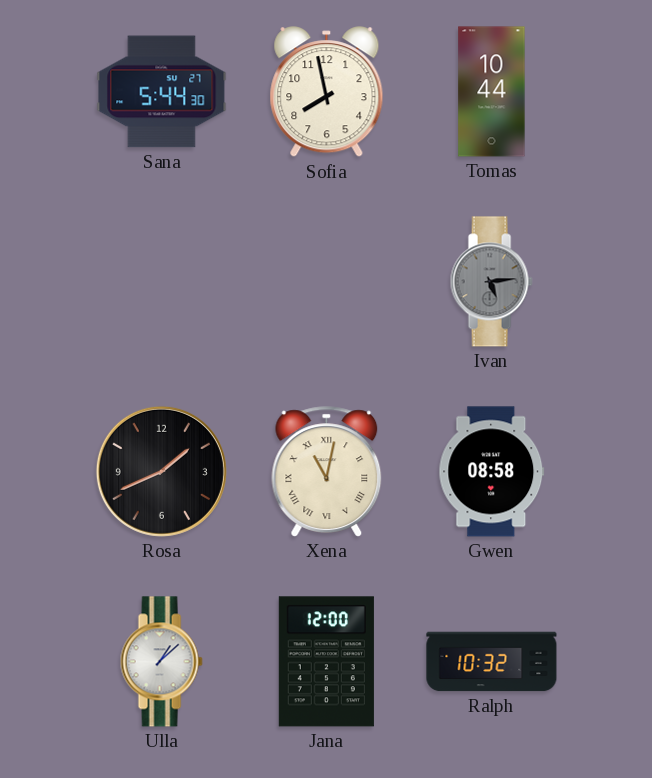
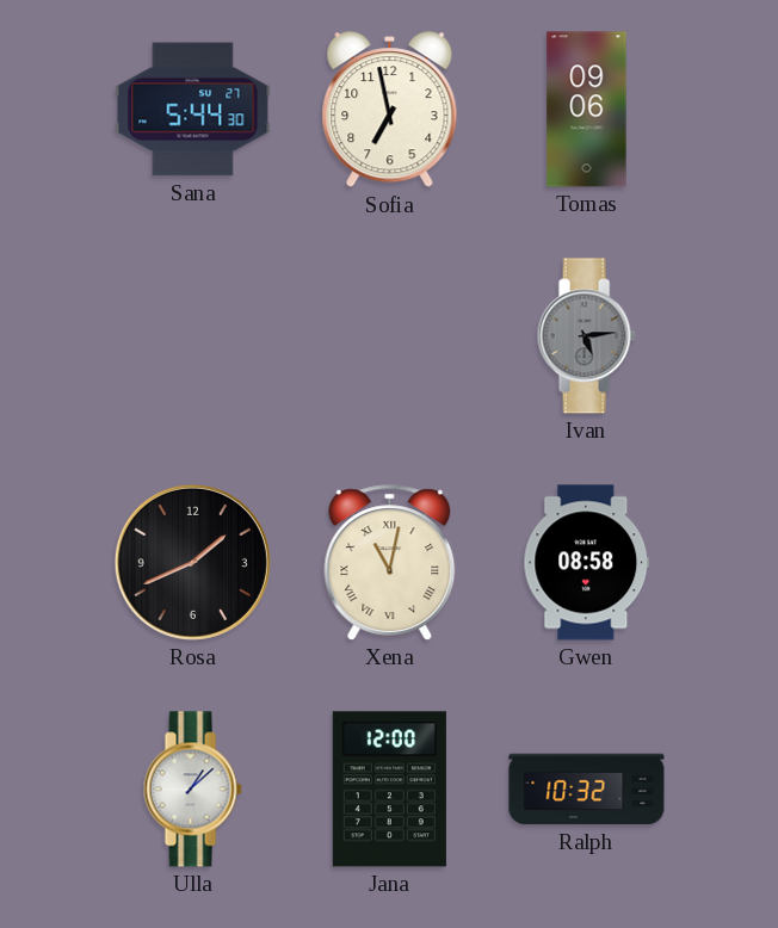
Sofia: 7:58 -> 6:58 (390, 110)
Tomas: 10:44 -> 09:06 (587, 110)
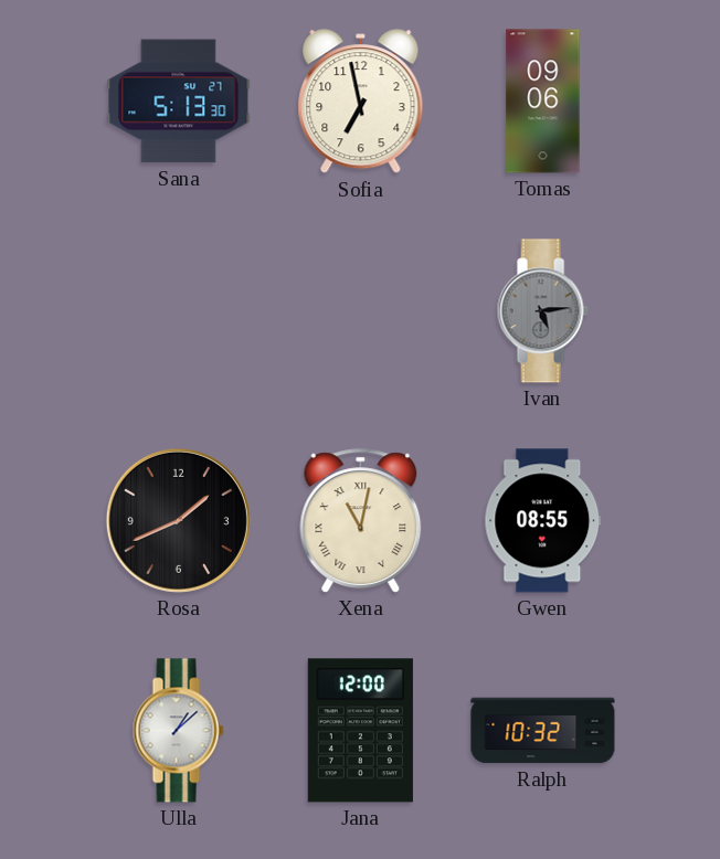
Sana: 5:44 -> 5:13 (179, 102)
Gwen: 08:58 -> 08:55 (543, 521)
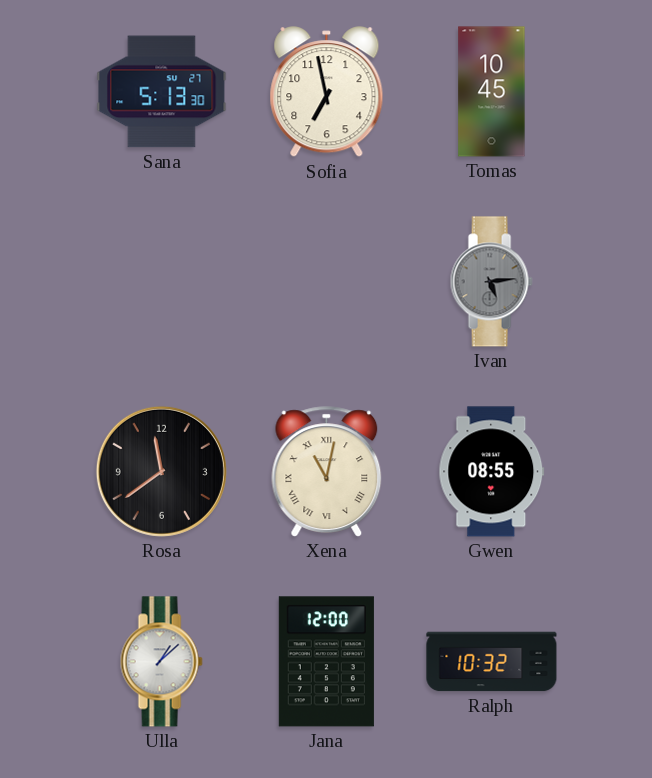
Tomas: 09:06 -> 10:45 (492, 92)
Rosa: 1:41 -> 11:39 (161, 471)
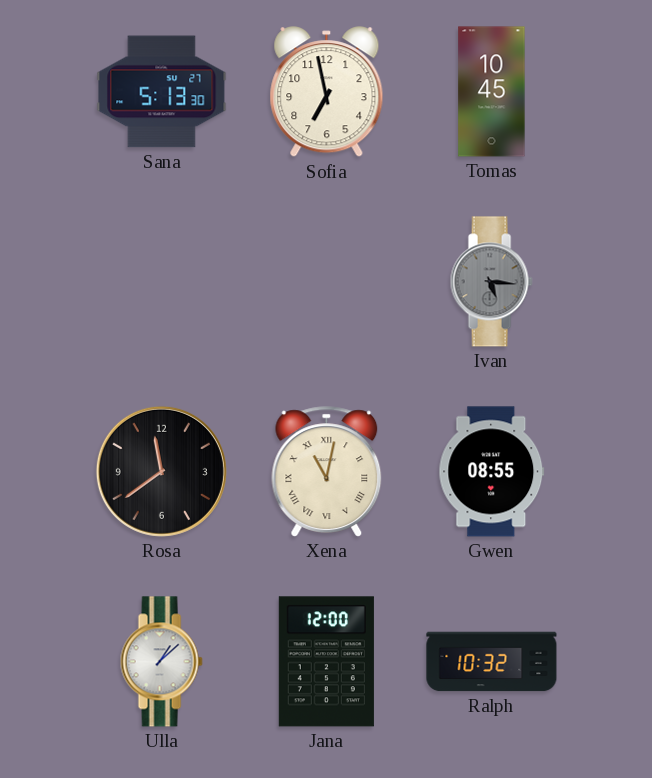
Ivan: 5:14 -> 5:16 (491, 282)
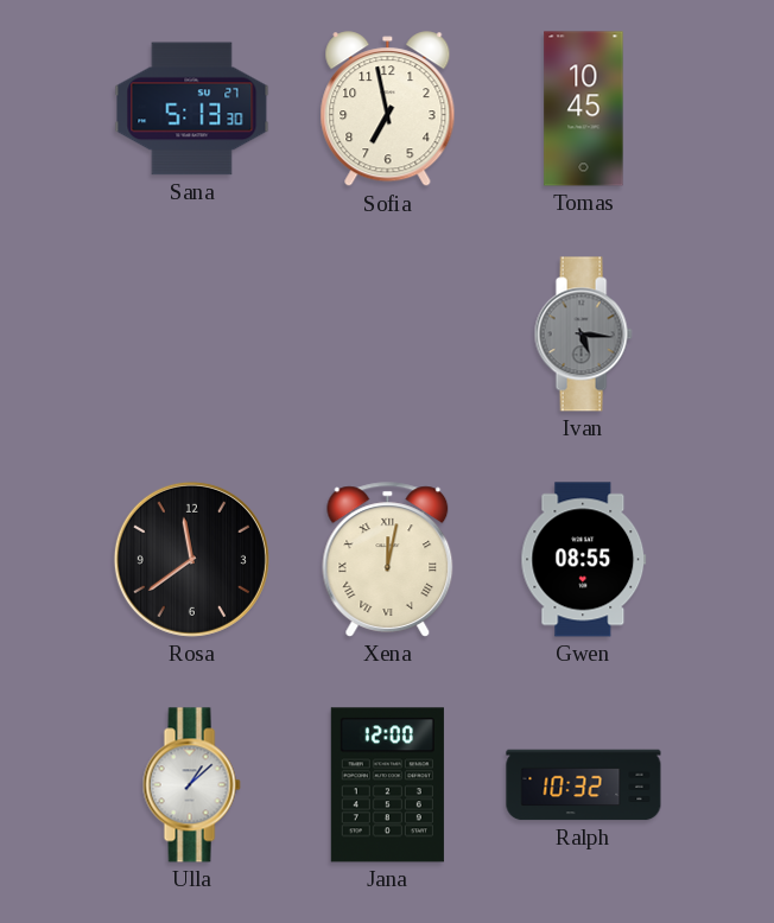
Xena: 11:02 -> 12:02 (388, 560)
